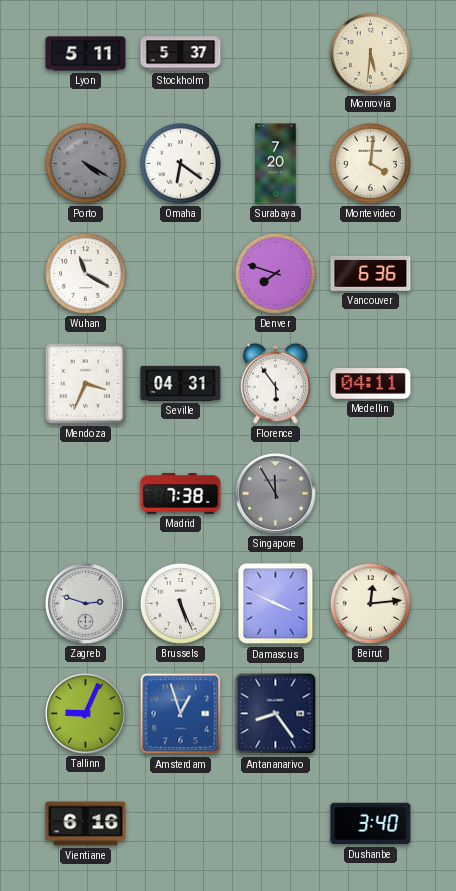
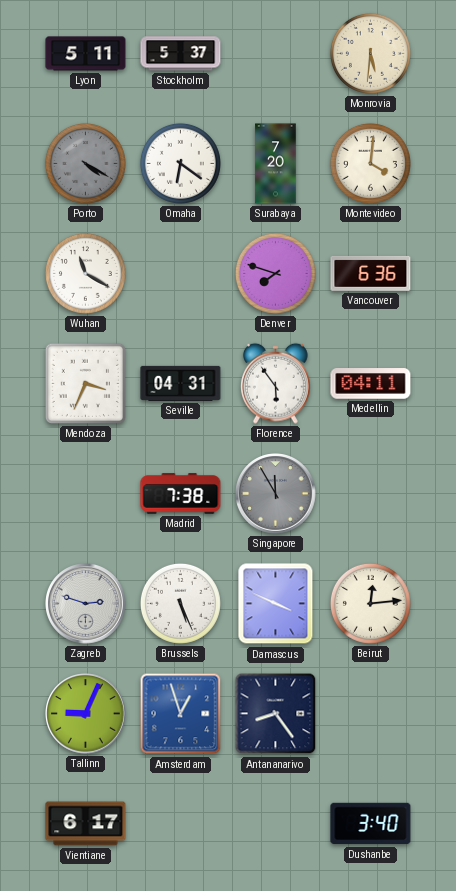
Vientiane: 6:16 -> 6:17 (86, 824)
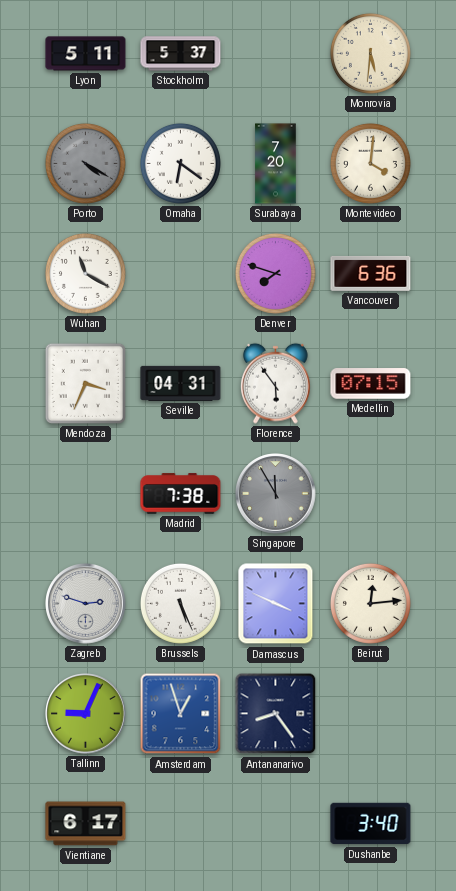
Medellin: 04:11 -> 07:15 (371, 384)
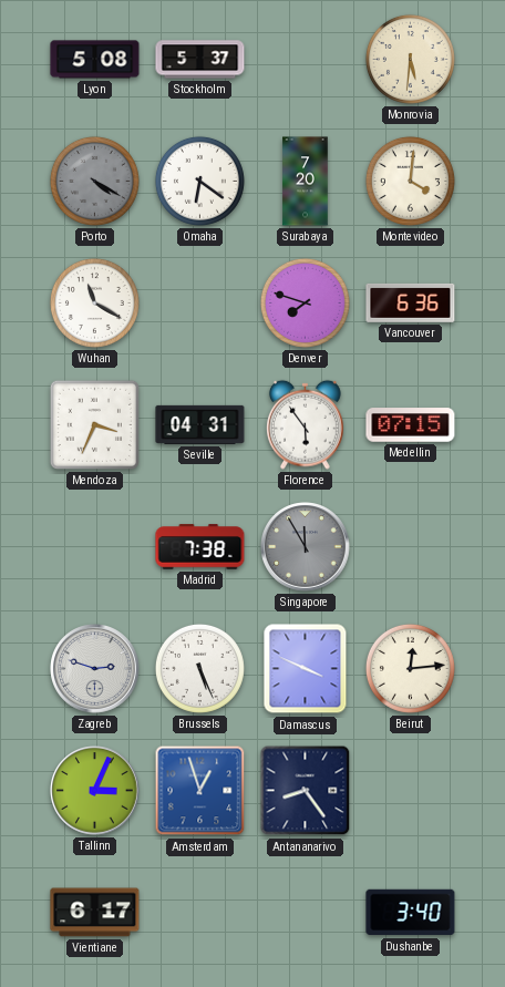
Lyon: 5:11 -> 5:08 (95, 60)
Tallinn: 9:04 -> 3:04 (95, 791)
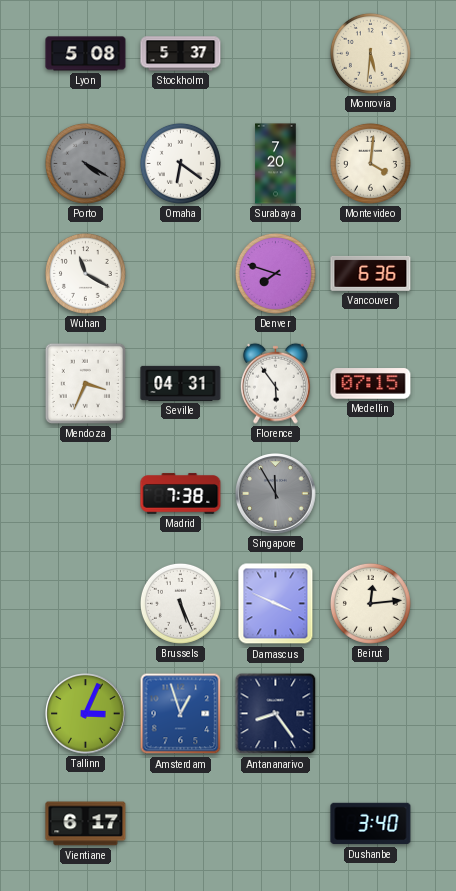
Zagreb: 2:48 -> none (95, 669)
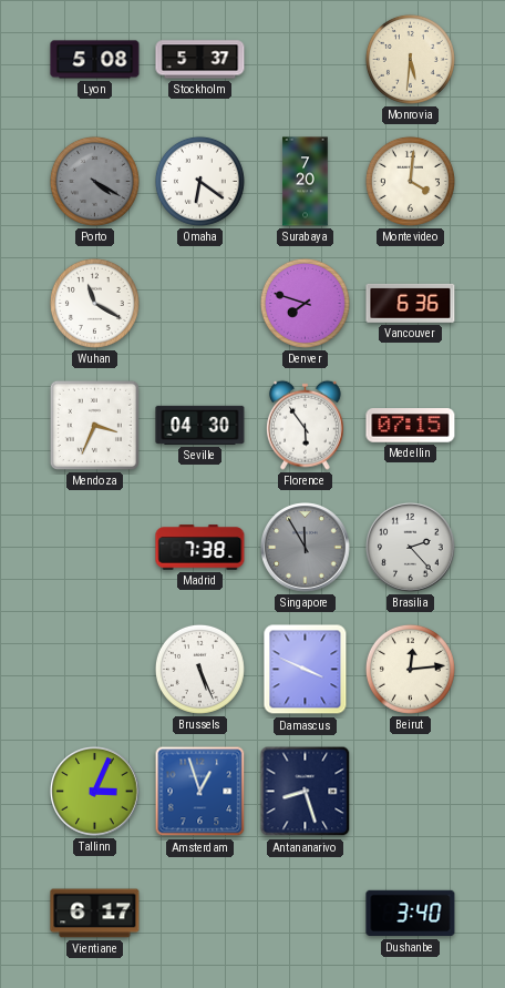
Seville: 04:31 -> 04:30 (200, 425)
Brasilia: none -> 2:23 (411, 548)
Antananarivo: 8:24 -> 8:27 (306, 792)
